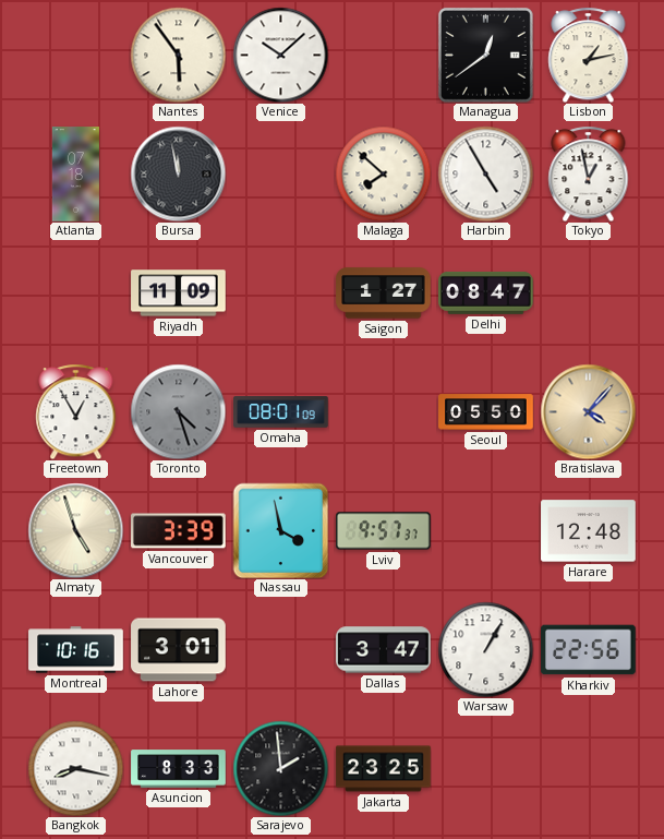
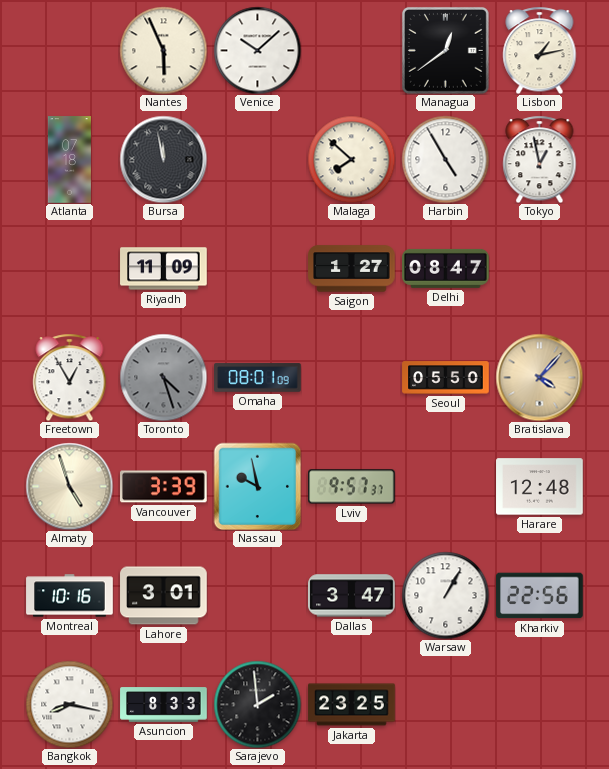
Nantes: 5:54 -> 5:56 (163, 50)
Nassau: 3:58 -> 9:58 (257, 486)
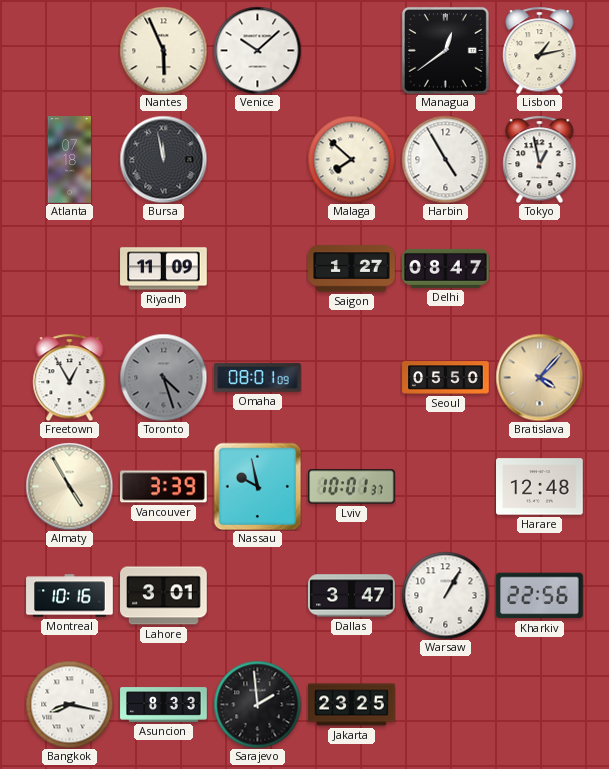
Almaty: 4:57 -> 4:55 (69, 486)
Lviv: 9:57 -> 10:01 (352, 487)
